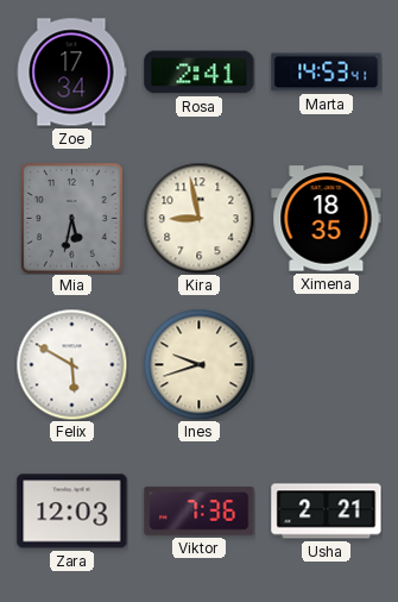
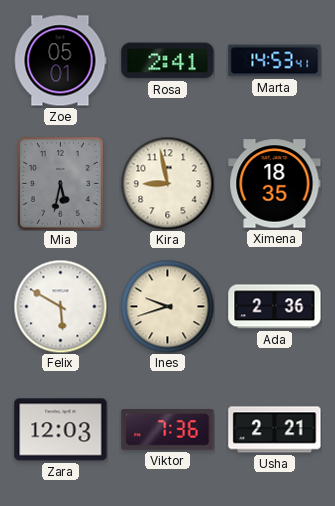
Zoe: 17:34 -> 05:01 (60, 61)
Ada: none -> 2:36 (275, 307)
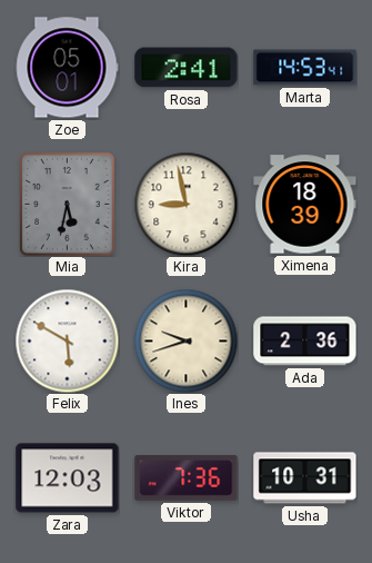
Ximena: 18:35 -> 18:39 (305, 205)
Usha: 2:21 -> 10:31 (305, 478)
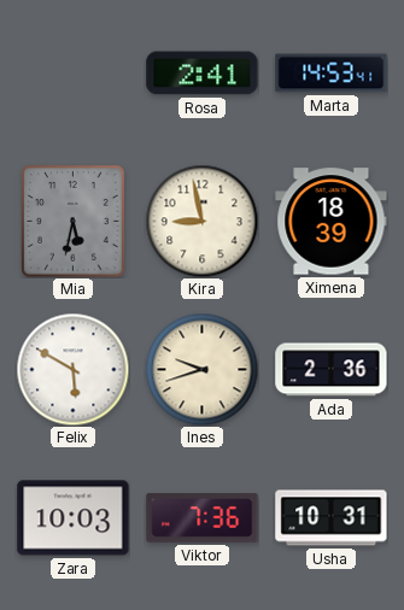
Zoe: 05:01 -> none (67, 68)
Zara: 12:03 -> 10:03 (74, 518)
